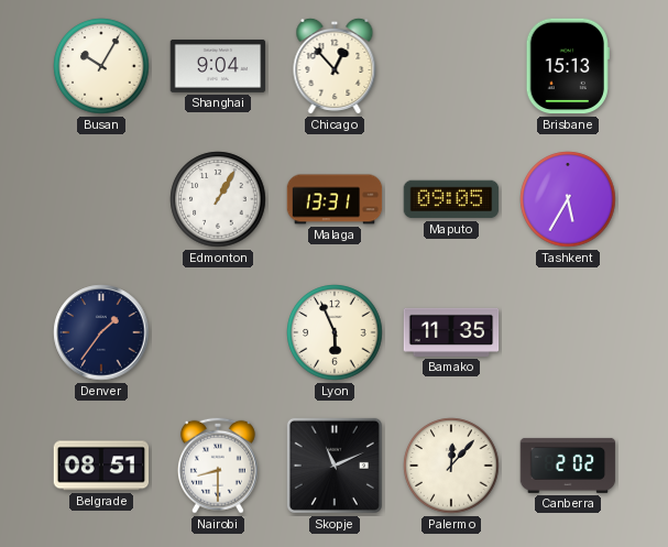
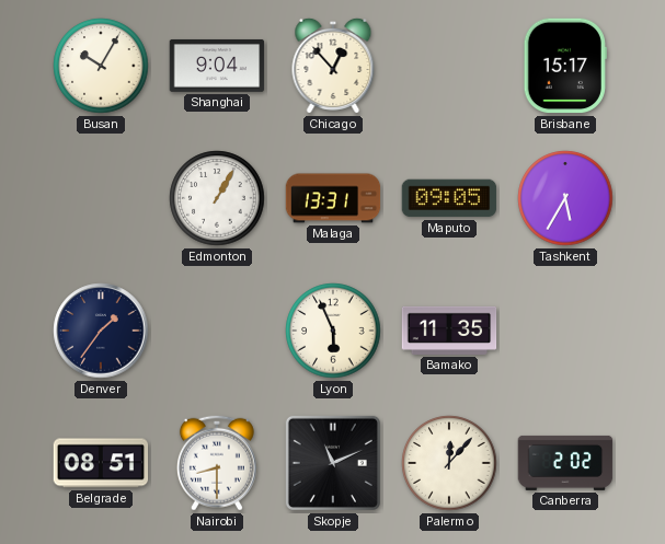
Brisbane: 15:13 -> 15:17 (565, 66)
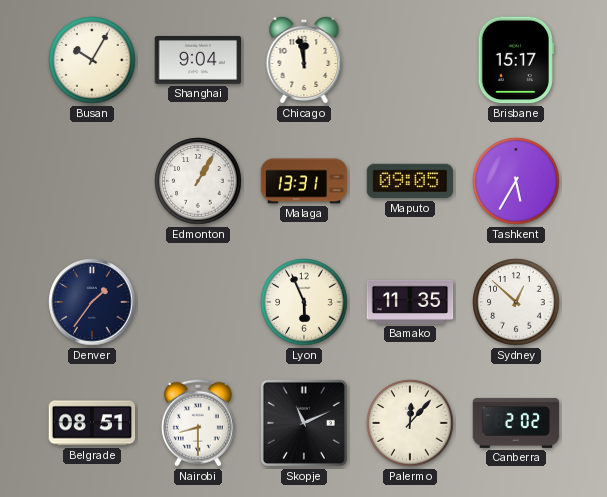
Chicago: 12:53 -> 11:58 (304, 60)
Sydney: none -> 12:52 (516, 302)
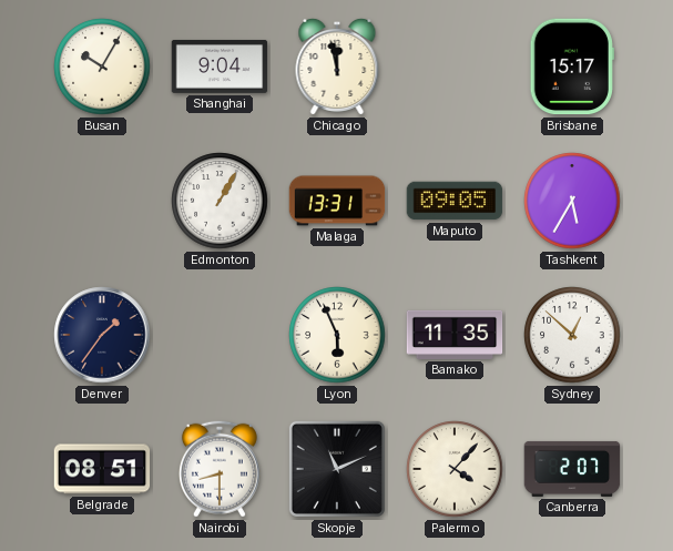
Palermo: 12:07 -> 4:07 (455, 469)
Canberra: 2:02 -> 2:07 (572, 469)
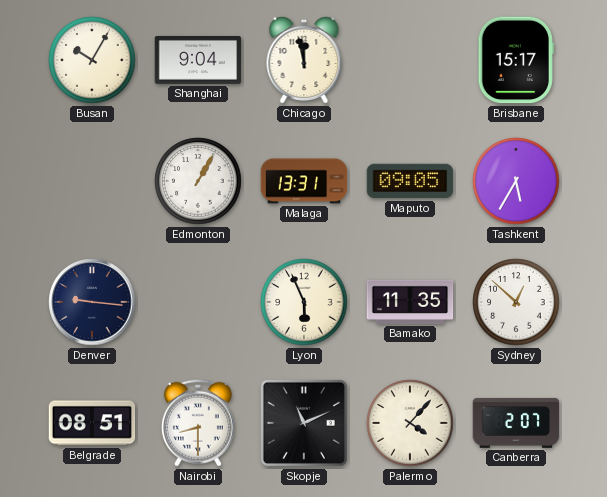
Denver: 1:36 -> 9:16 (92, 302)
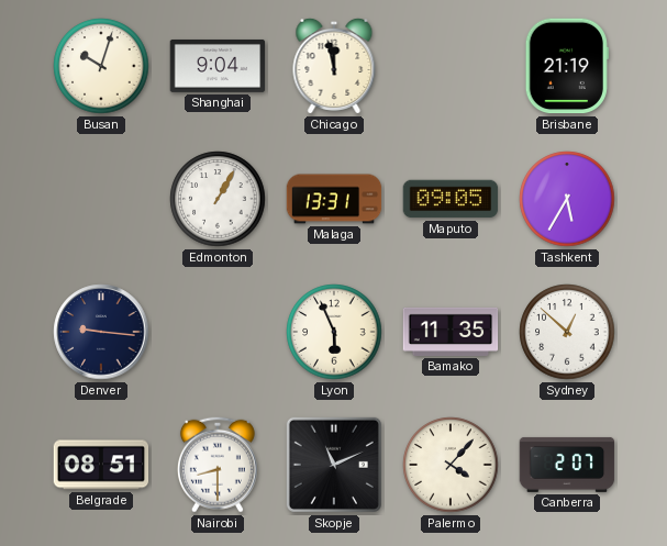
Busan: 10:05 -> 10:03 (101, 66)
Brisbane: 15:17 -> 21:19 (567, 66)
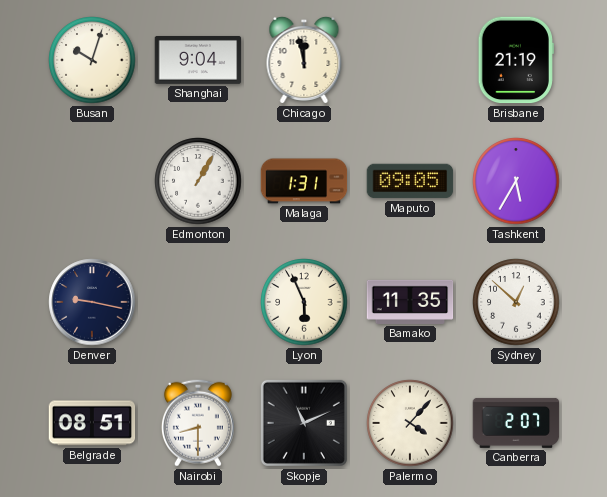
Malaga: 13:31 -> 1:31 (304, 181)
Denver: 9:16 -> 9:17 (92, 302)
